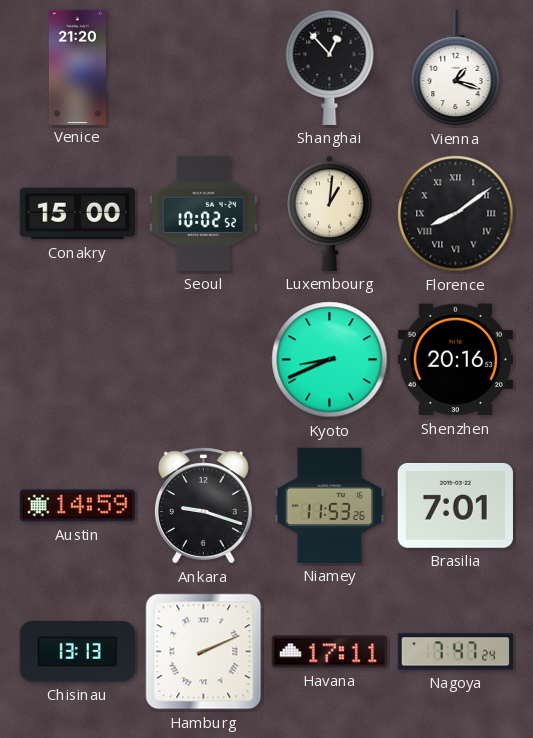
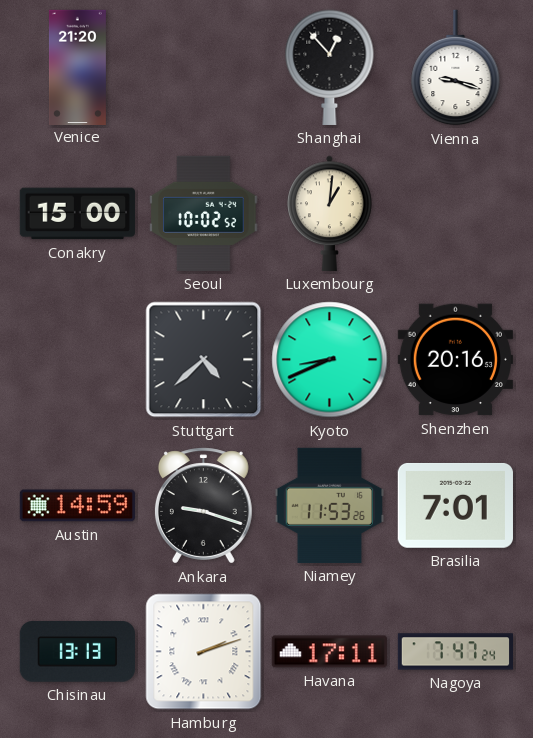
Vienna: 1:18 -> 9:18 (456, 68)
Florence: 8:09 -> none (456, 214)
Stuttgart: none -> 4:38 (204, 360)
Hamburg: 2:11 -> 2:12 (204, 652)
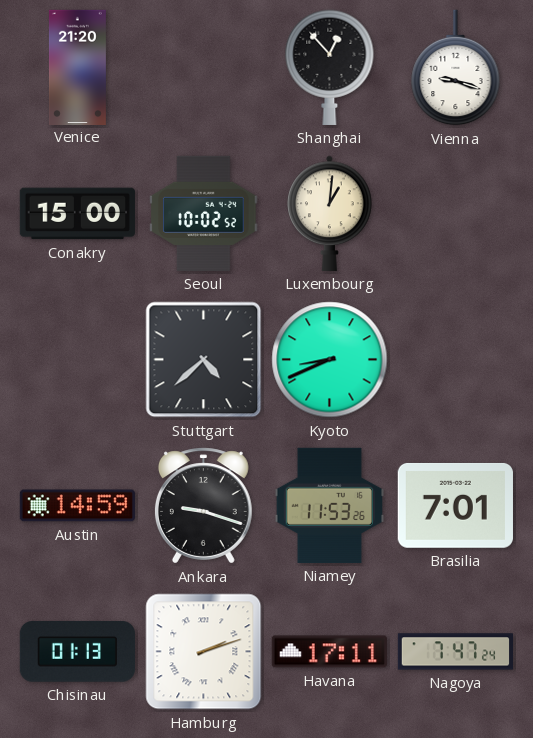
Shenzhen: 20:16 -> none (455, 360)
Chisinau: 13:13 -> 01:13 (77, 652)
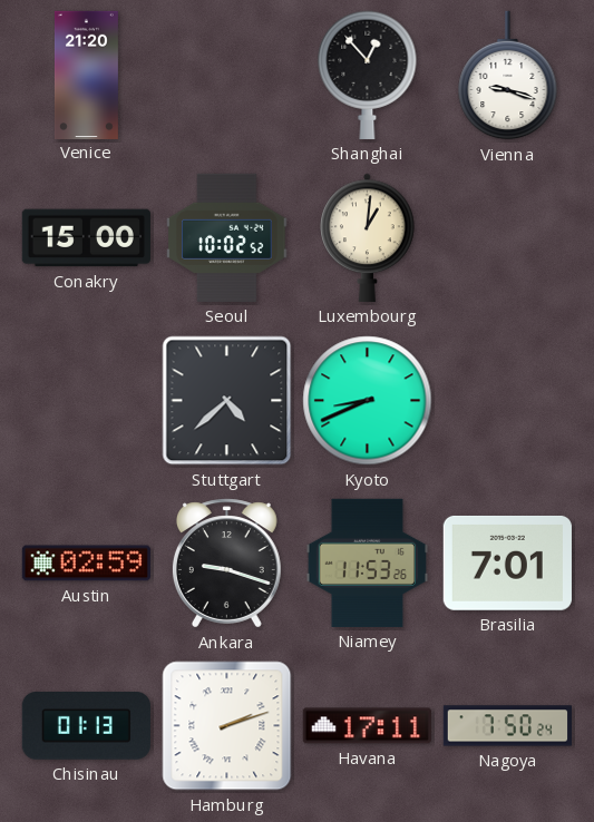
Austin: 14:59 -> 02:59 (86, 564)
Nagoya: 7:47 -> 7:50 (507, 726)
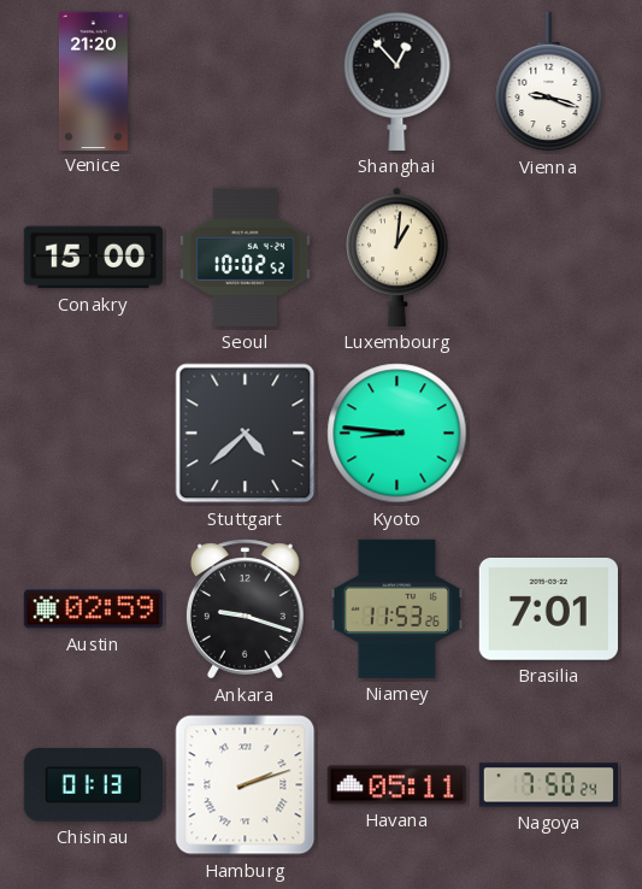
Kyoto: 8:41 -> 8:46 (397, 434)
Havana: 17:11 -> 05:11 (396, 785)
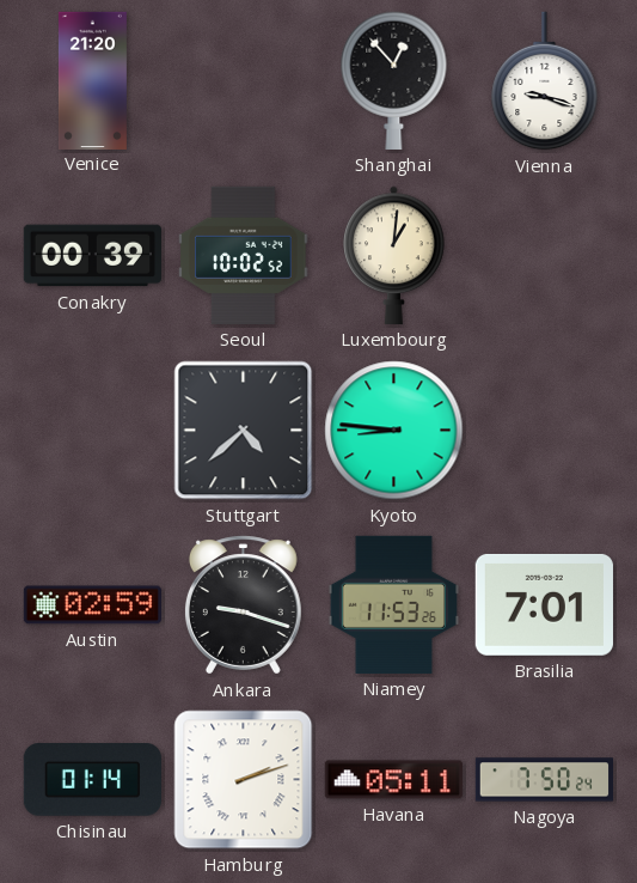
Conakry: 15:00 -> 00:39 (92, 256)
Chisinau: 01:13 -> 01:14 (92, 780)
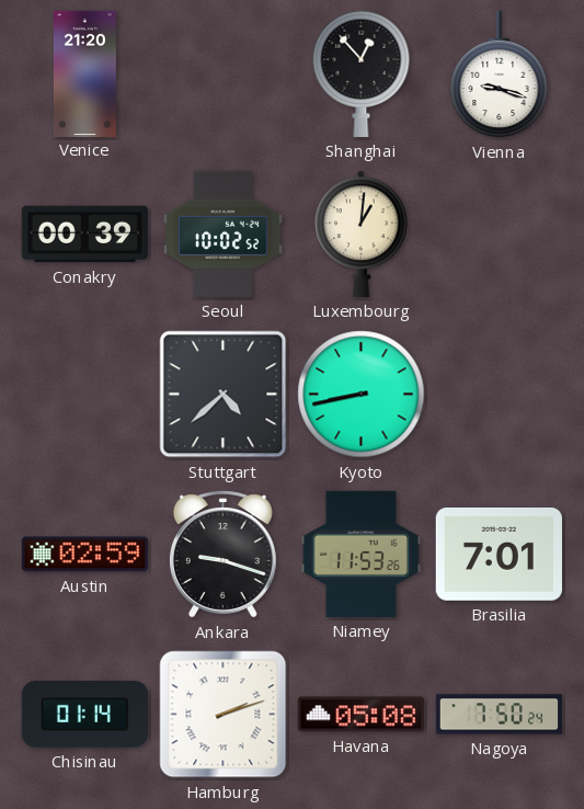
Kyoto: 8:46 -> 8:43 (362, 395)
Havana: 05:11 -> 05:08 (360, 715)
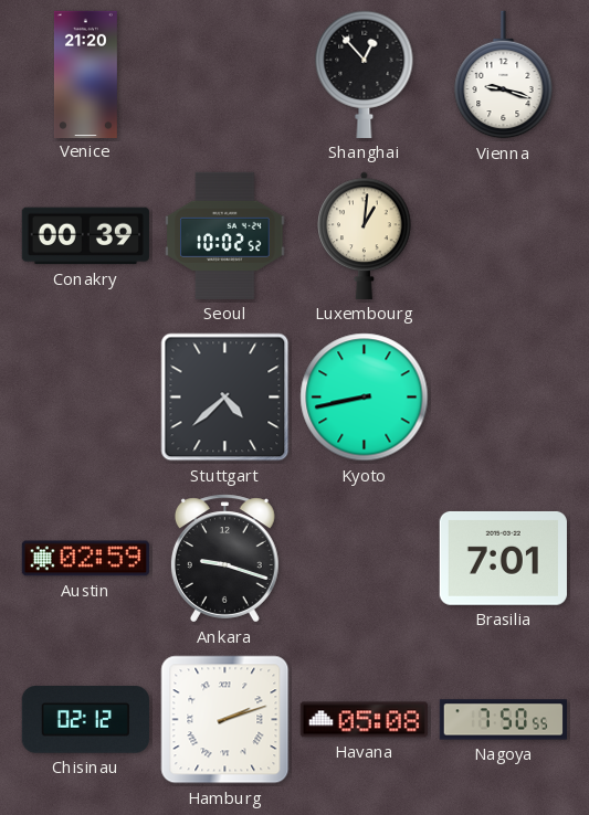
Niamey: 11:53 -> none (360, 554)
Chisinau: 01:14 -> 02:12 (85, 720)
Nagoya: 7:50:24 -> 7:50:55 (503, 720)
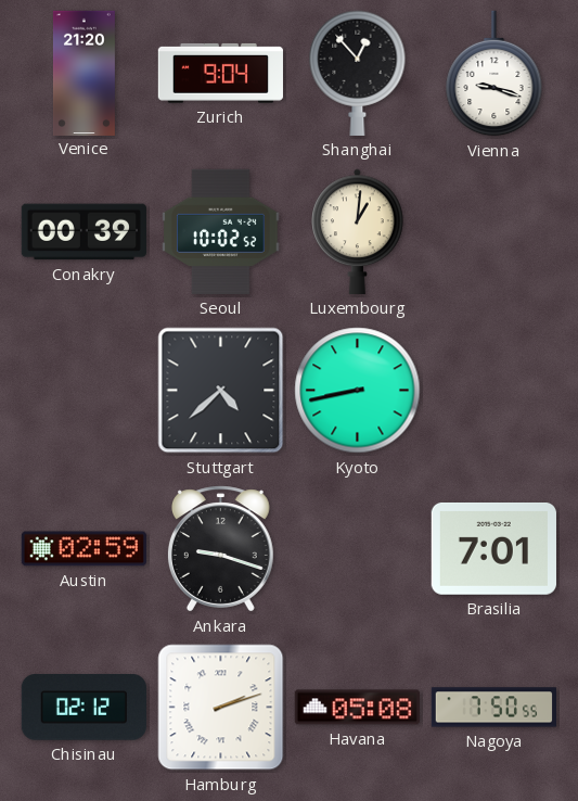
Zurich: none -> 9:04 (220, 73)
